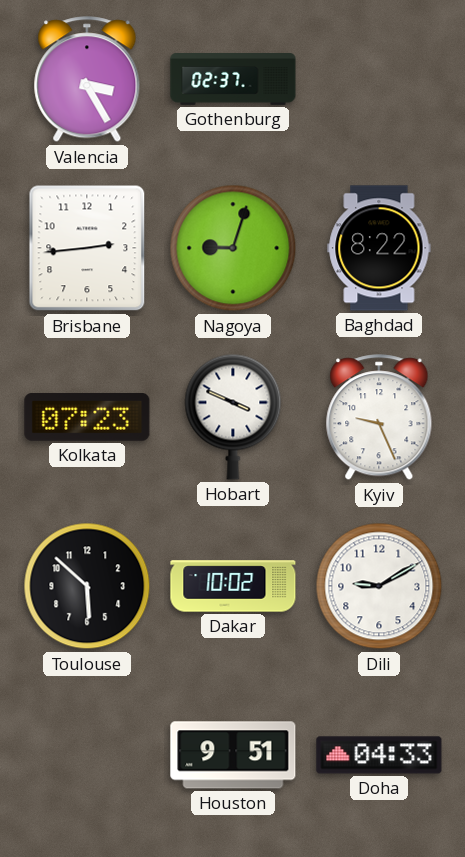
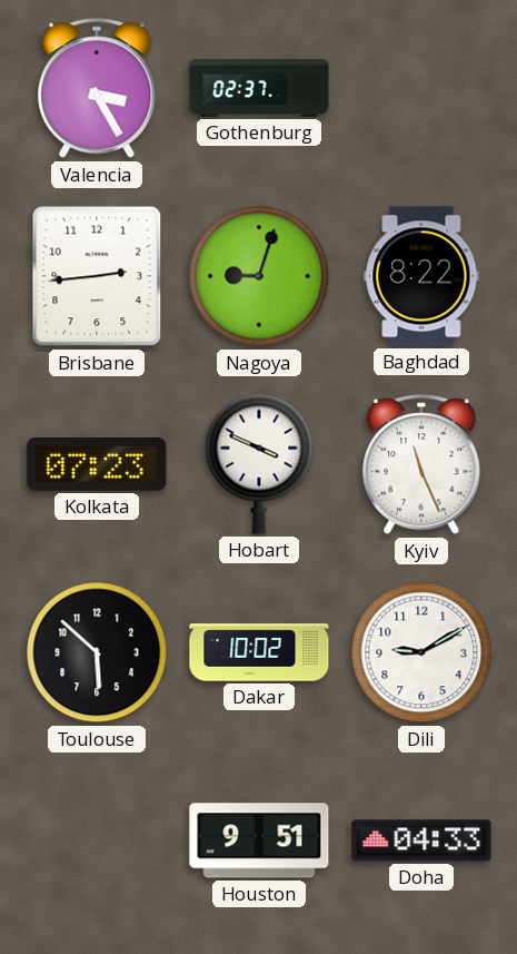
Kyiv: 9:26 -> 11:26 (421, 465)
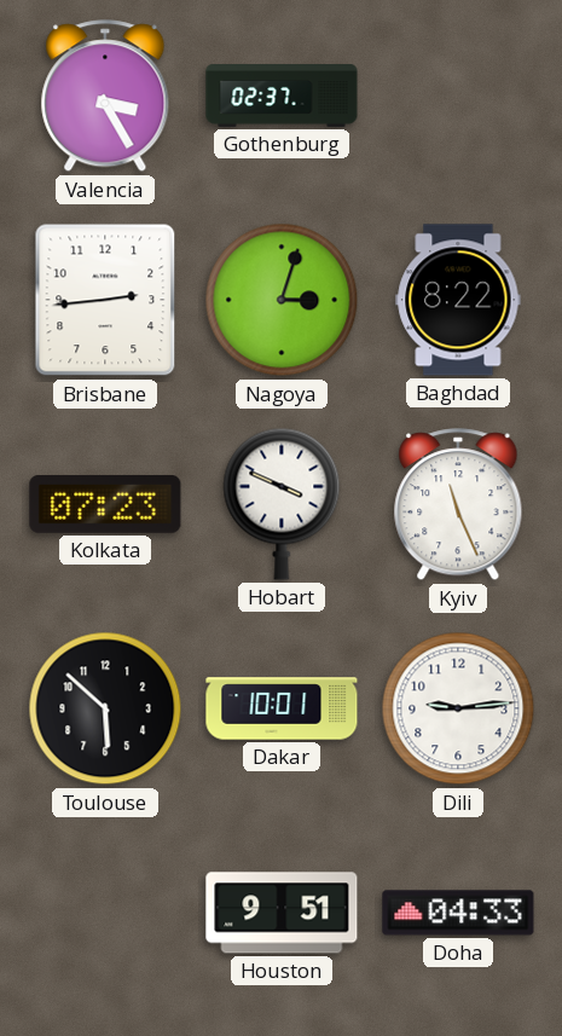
Nagoya: 9:03 -> 3:03 (282, 300)
Dakar: 10:02 -> 10:01 (282, 708)
Dili: 9:10 -> 9:14 (458, 708)
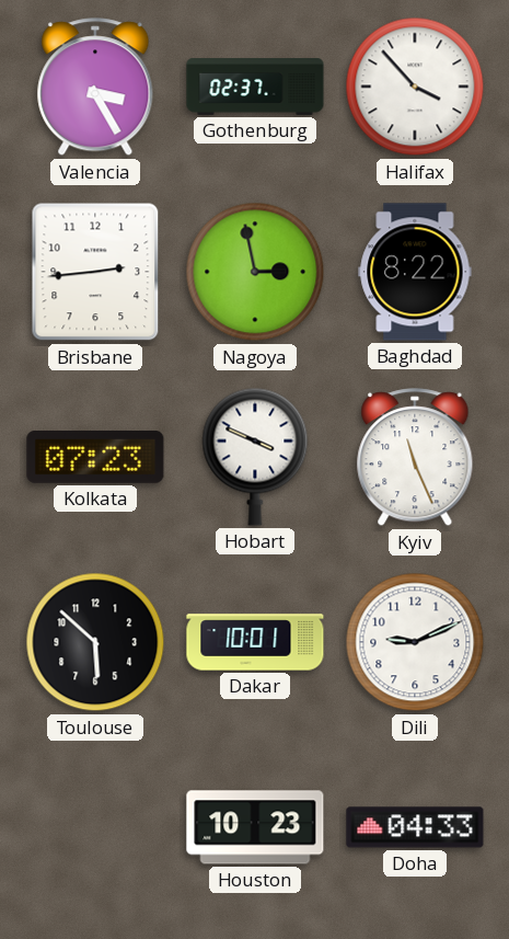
Halifax: none -> 3:53 (415, 87)
Nagoya: 3:03 -> 2:58 (255, 272)
Dili: 9:14 -> 9:11 (415, 642)
Houston: 9:51 -> 10:23 (255, 827)
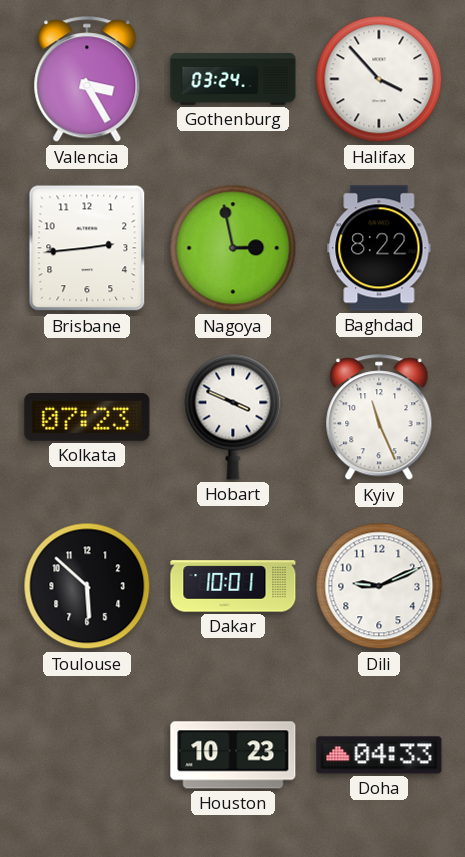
Gothenburg: 02:37 -> 03:24 (233, 80)
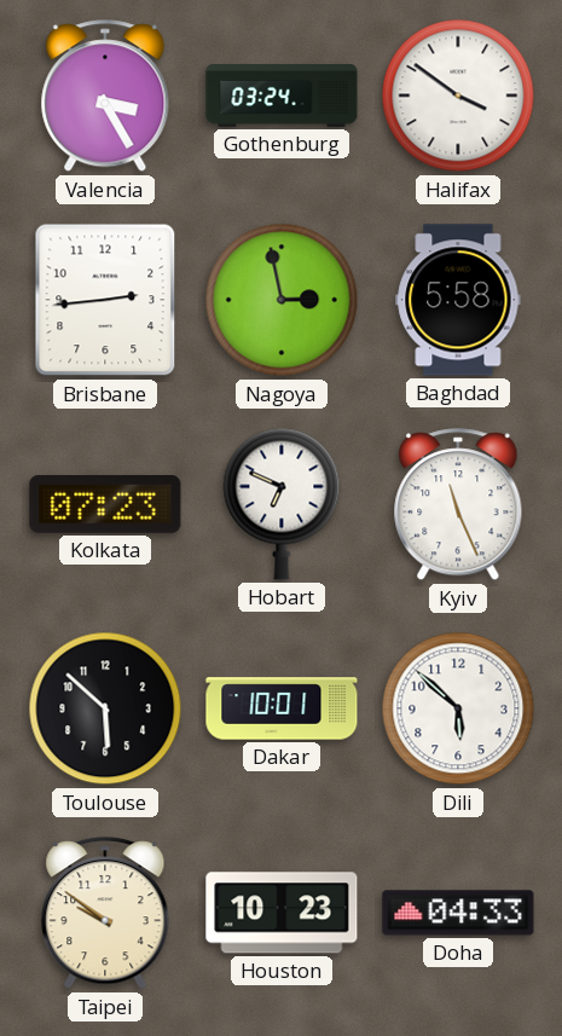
Halifax: 3:53 -> 3:51 (458, 96)
Baghdad: 8:22 -> 5:58 (458, 300)
Hobart: 3:49 -> 6:49 (282, 504)
Dili: 9:11 -> 5:52 (458, 708)
Taipei: none -> 9:51 (105, 914)
